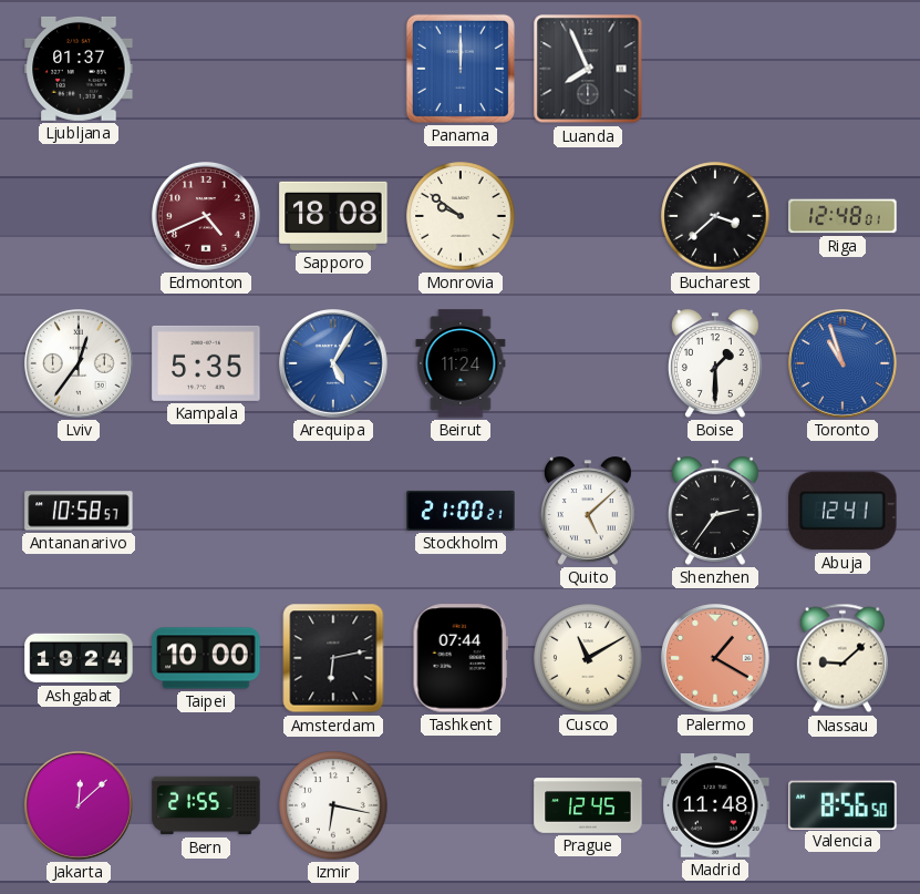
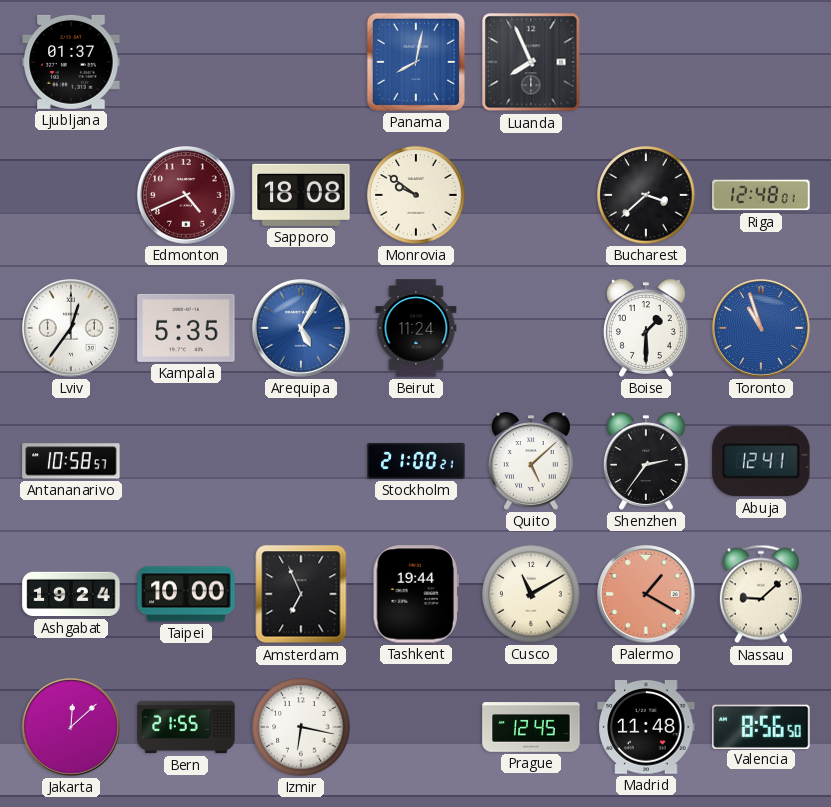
Panama: 12:00 -> 8:02 (416, 62)
Amsterdam: 6:13 -> 6:56 (301, 594)
Tashkent: 07:44 -> 19:44 (416, 594)
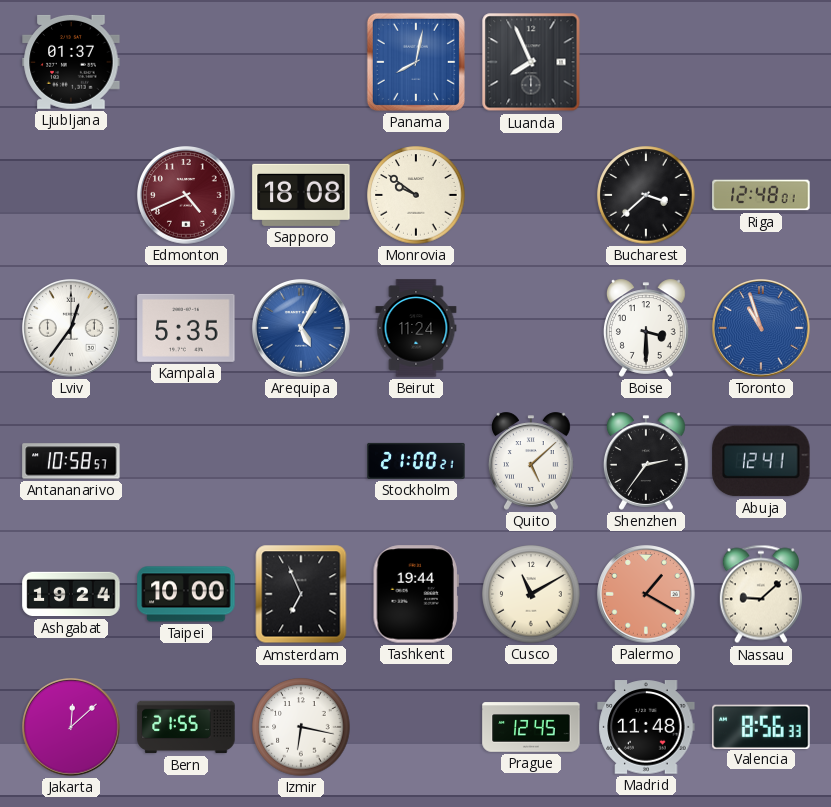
Boise: 1:30 -> 3:30 (646, 328)
Valencia: 8:56:50 -> 8:56:33 (761, 726)
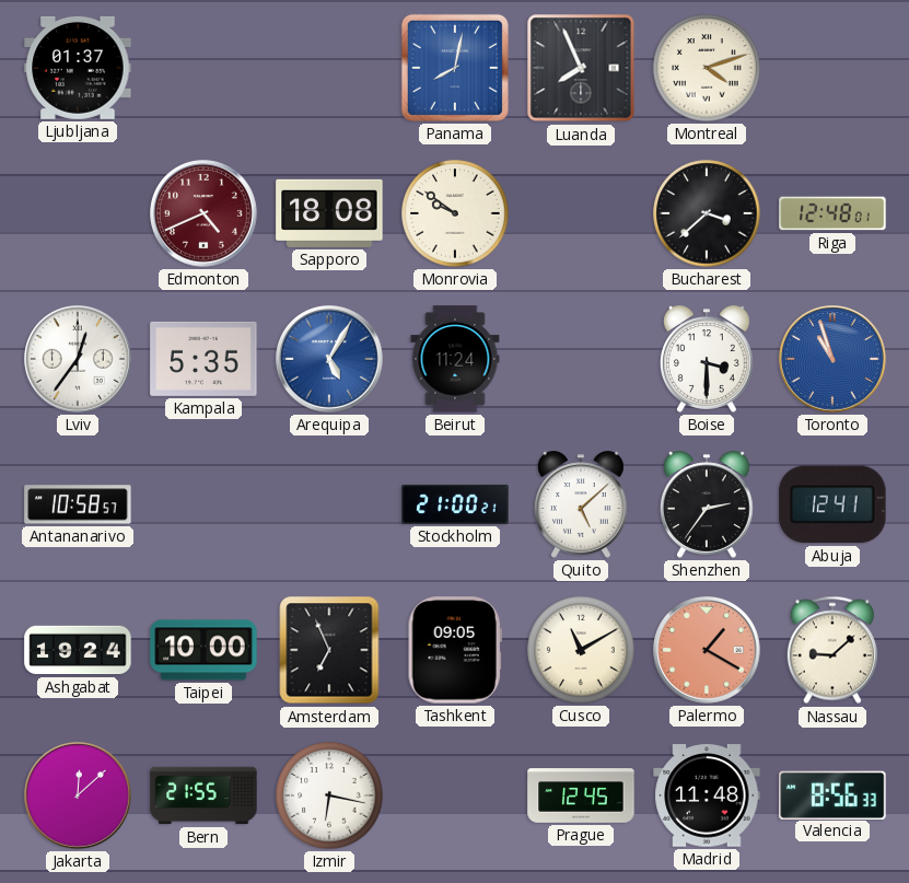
Montreal: none -> 4:12 (707, 68)
Tashkent: 19:44 -> 09:05 (455, 650)
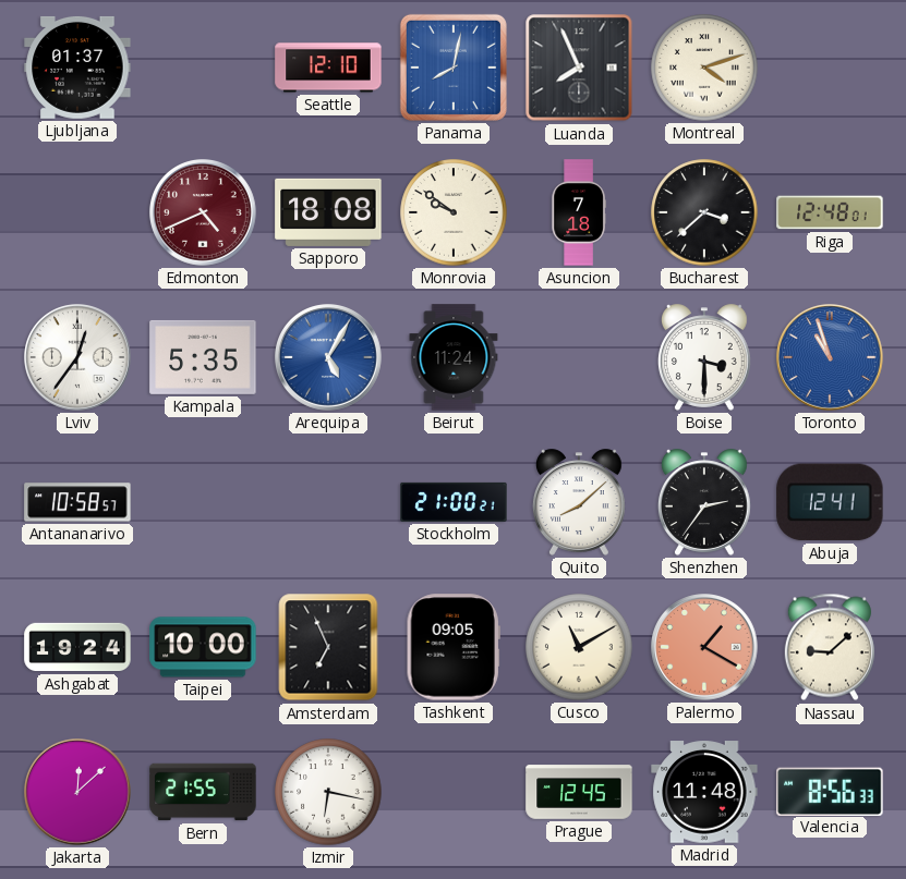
Seattle: none -> 12:10 (328, 68)
Asuncion: none -> 7:18 (579, 212)
Quito: 5:08 -> 8:08 (579, 502)
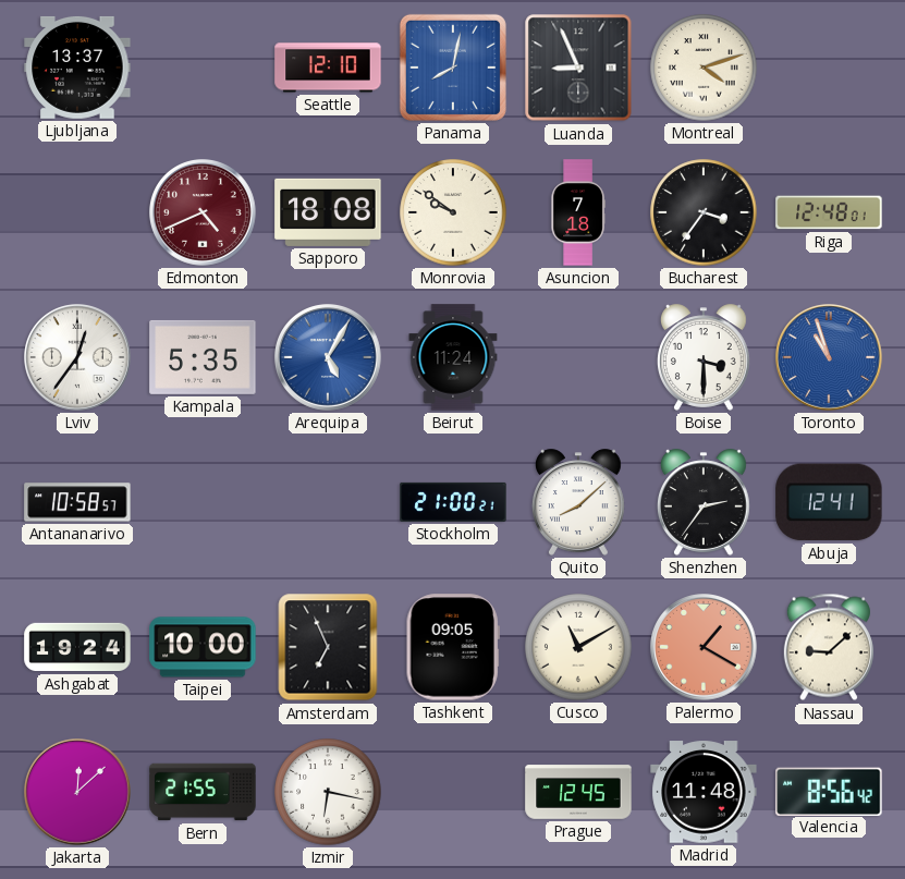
Ljubljana: 01:37 -> 13:37 (77, 68)
Luanda: 7:56 -> 8:56 (578, 68)
Bucharest: 3:38 -> 3:36 (704, 212)
Valencia: 8:56:33 -> 8:56:42 (829, 791)
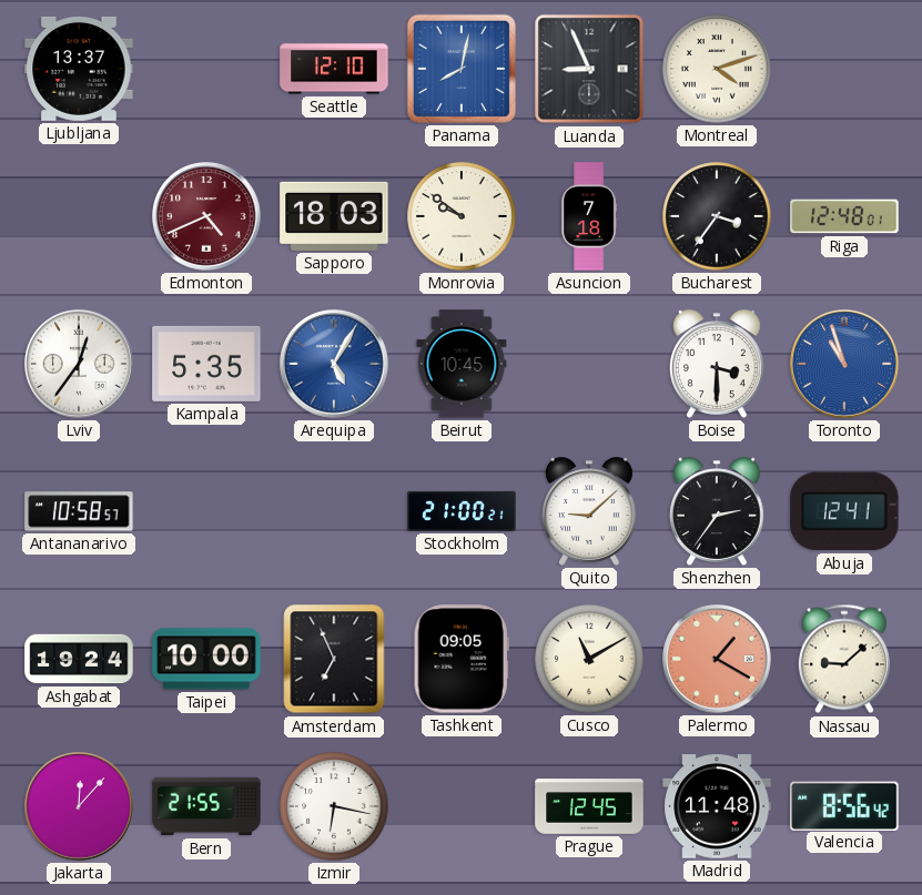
Sapporo: 18:08 -> 18:03 (334, 216)
Beirut: 11:24 -> 10:45 (462, 364)
Quito: 8:08 -> 9:08 (589, 511)
Jakarta: 12:08 -> 12:07 (80, 807)
